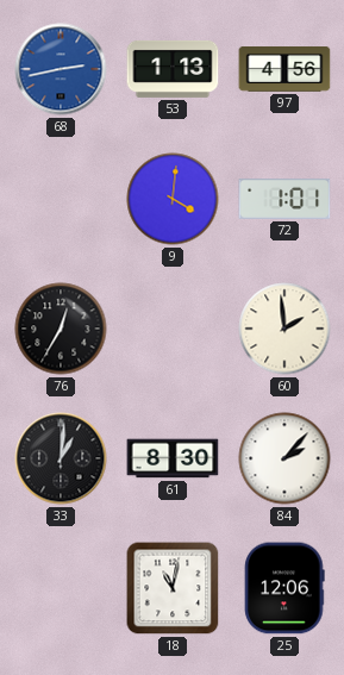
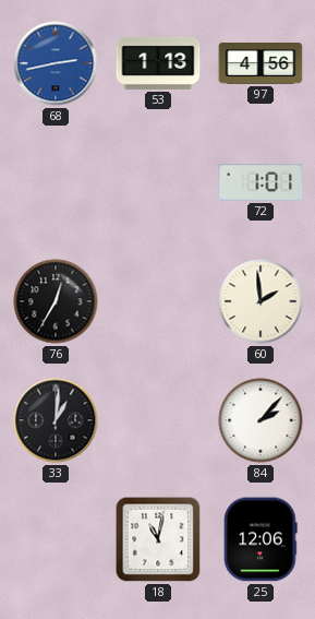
9: 4:01 -> none (173, 199)
61: 8:30 -> none (173, 458)
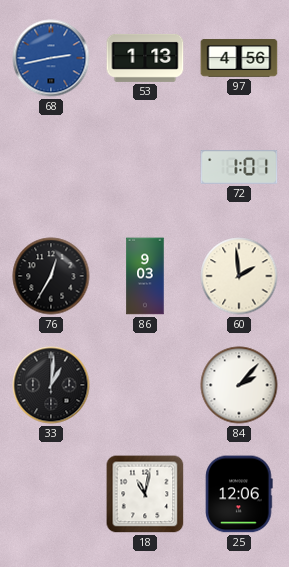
86: none -> 9:03 (145, 276)
